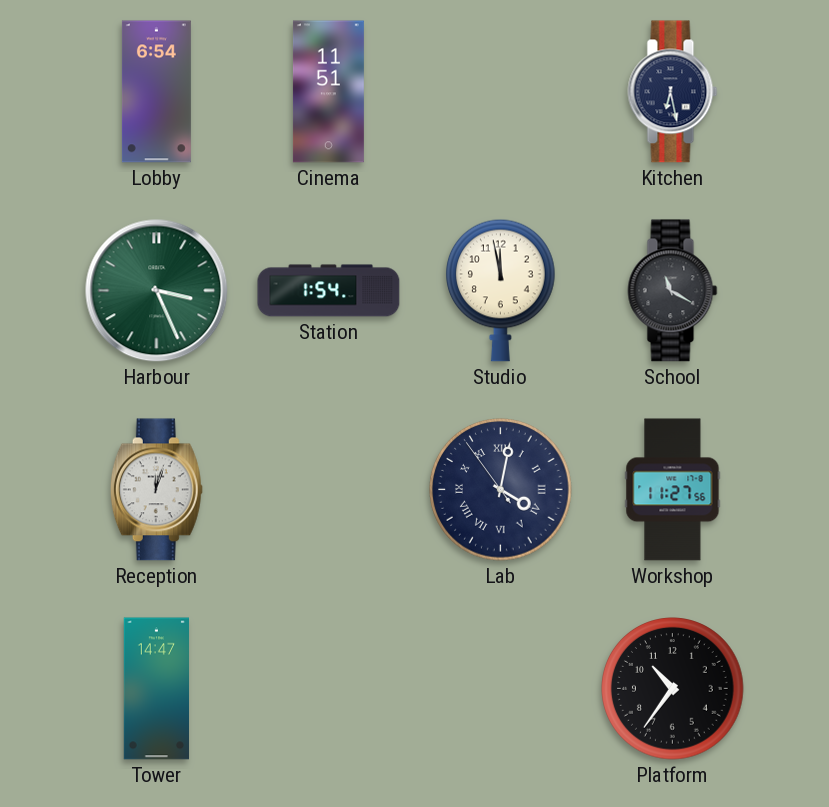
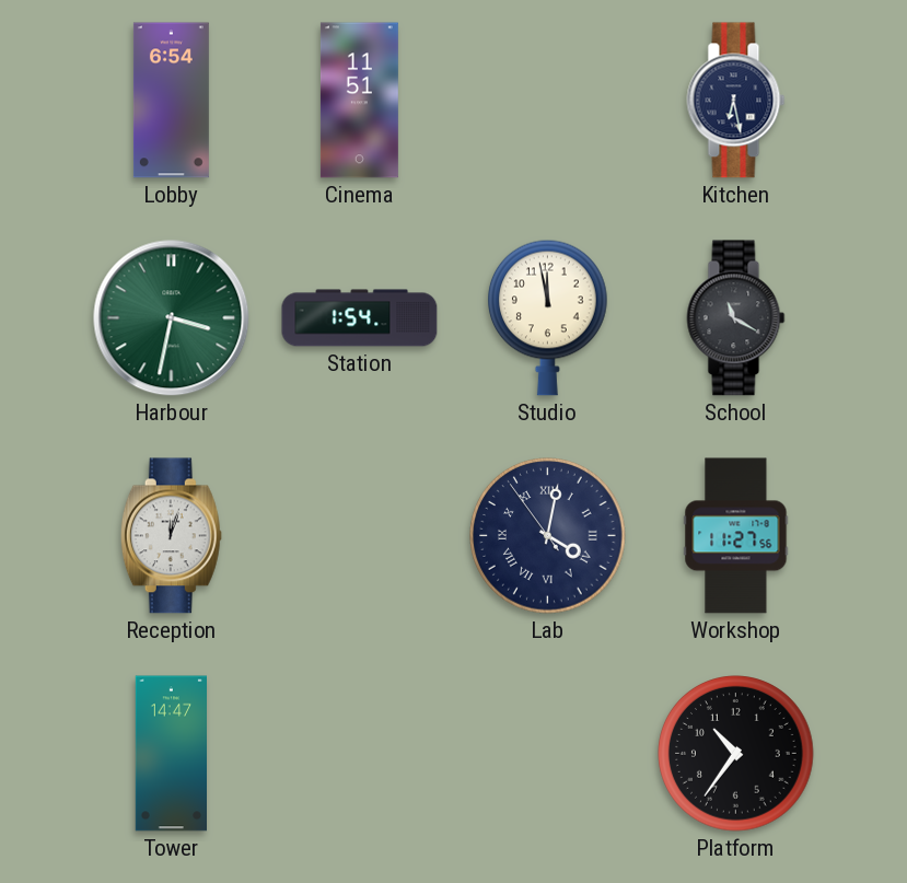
Harbour: 3:26 -> 3:32 (172, 318)
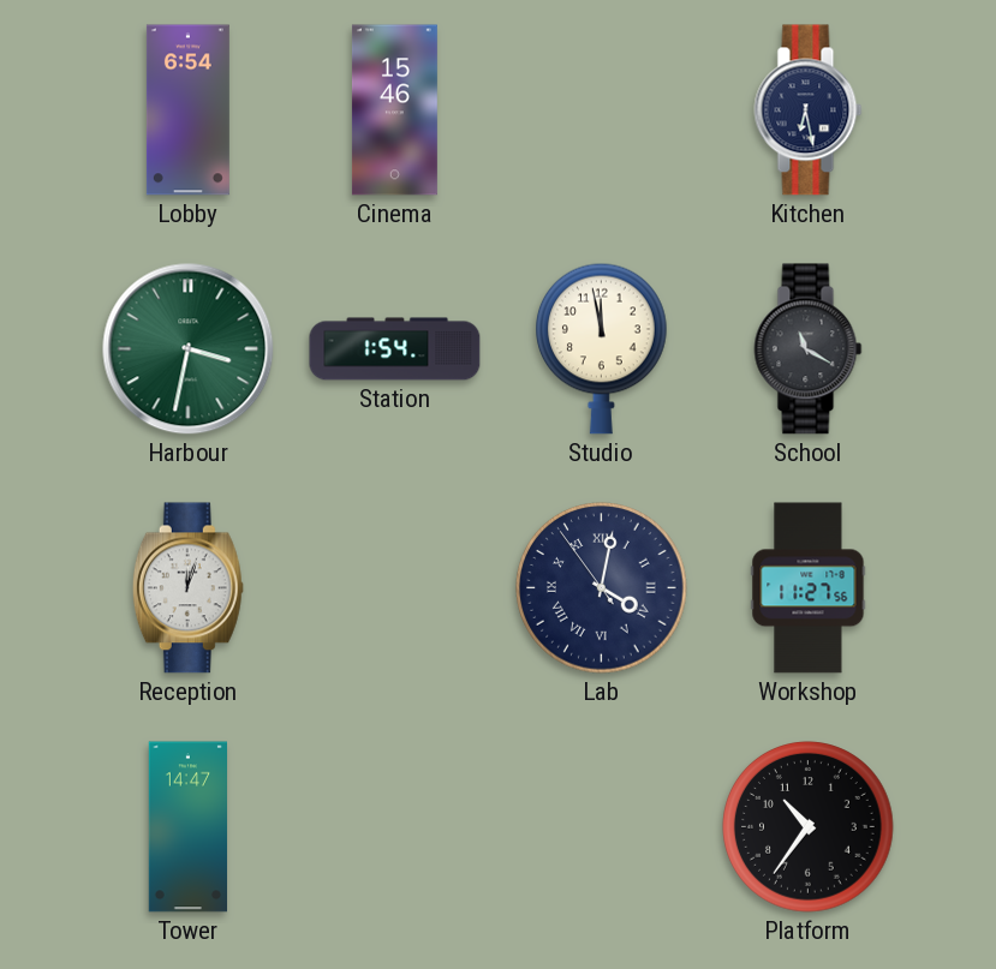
Cinema: 11:51 -> 15:46 (394, 110)
